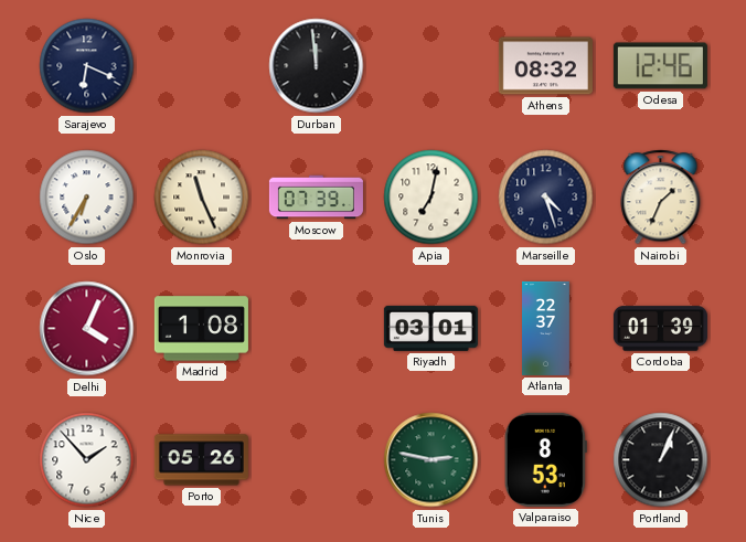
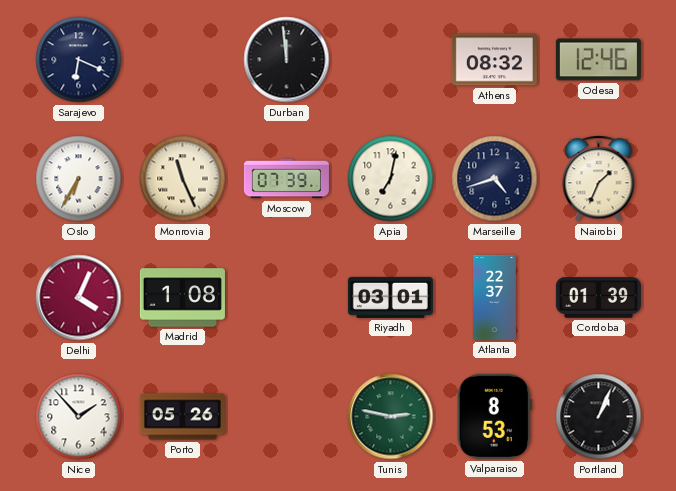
Marseille: 4:27 -> 4:42 (495, 179)
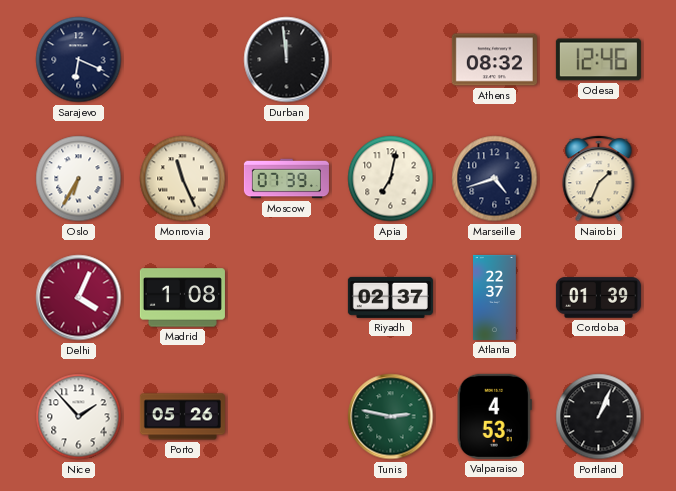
Riyadh: 03:01 -> 02:37 (390, 297)
Valparaiso: 8:53 -> 4:53 (494, 416)
